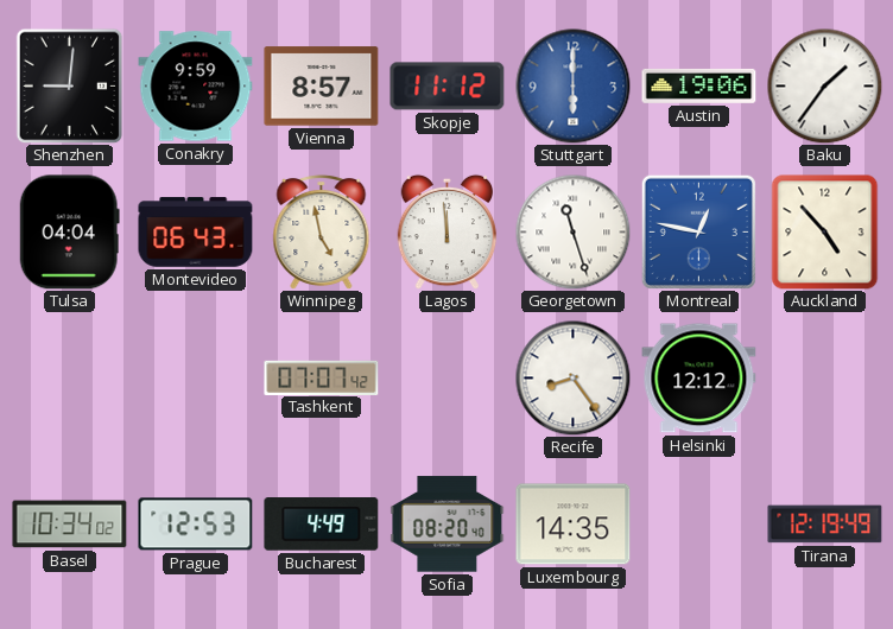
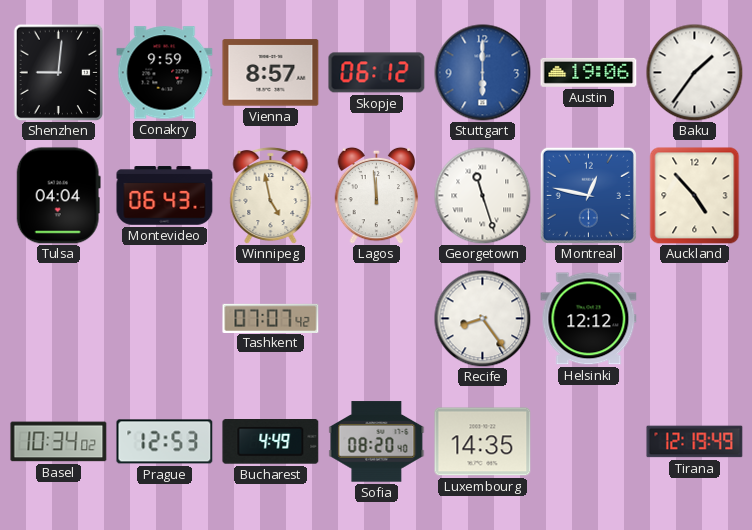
Skopje: 11:12 -> 06:12 (377, 73)
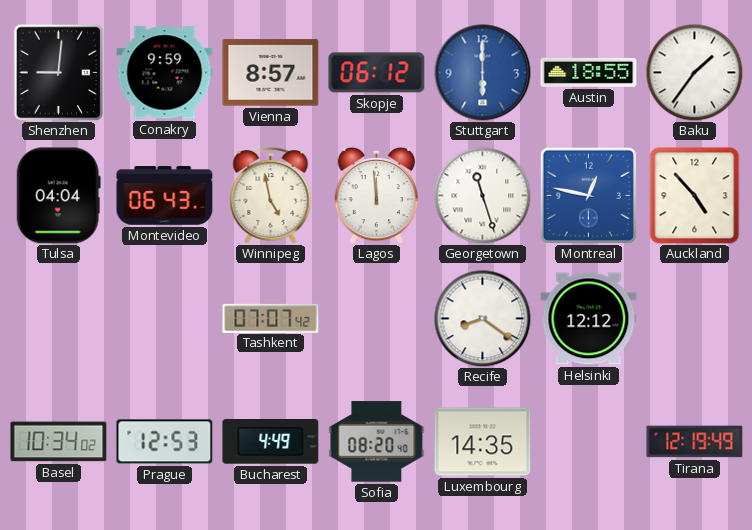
Austin: 19:06 -> 18:55 (589, 72)
Recife: 8:24 -> 8:21 (482, 318)
